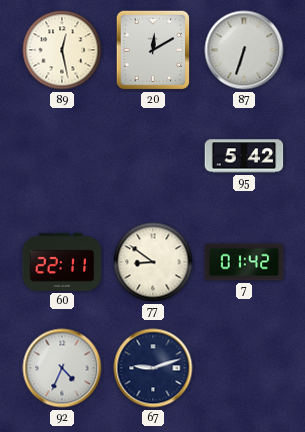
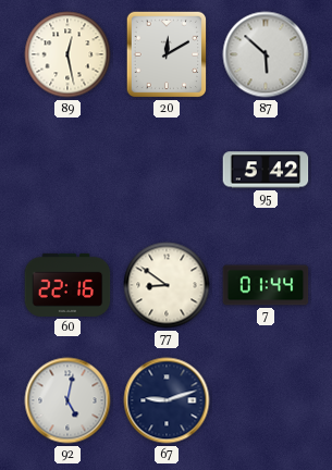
87: 6:33 -> 5:52 (266, 54)
60: 22:11 -> 22:16 (67, 285)
7: 01:42 -> 01:44 (266, 285)
92: 4:34 -> 5:02 (67, 400)
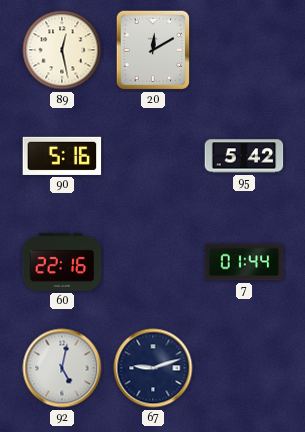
87: 5:52 -> none (266, 54)
90: none -> 5:16 (62, 156)
77: 8:51 -> none (167, 285)
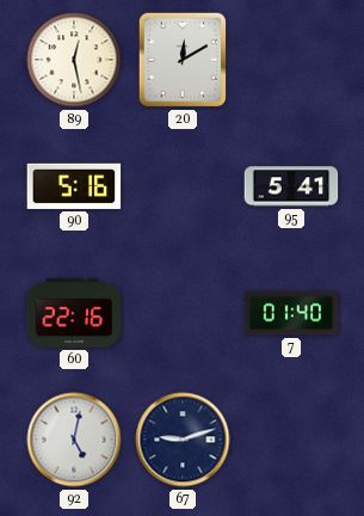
95: 5:42 -> 5:41 (291, 186)
7: 01:44 -> 01:40 (291, 313)
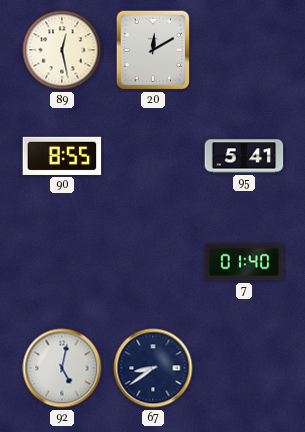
90: 5:16 -> 8:55 (62, 156)
60: 22:16 -> none (74, 313)
67: 9:12 -> 8:39 (153, 368)
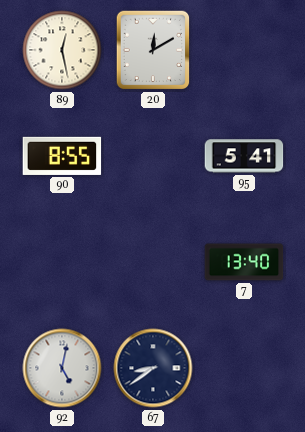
7: 01:40 -> 13:40 (244, 262)
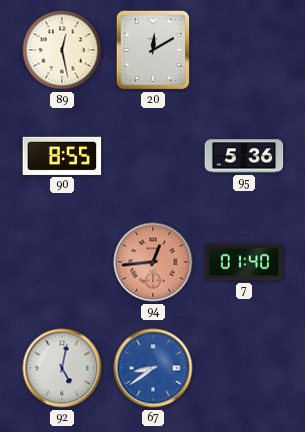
95: 5:41 -> 5:36 (244, 156)
94: none -> 12:44 (153, 262)
7: 13:40 -> 01:40 (244, 262)
67 dial: navy -> blue (153, 368)
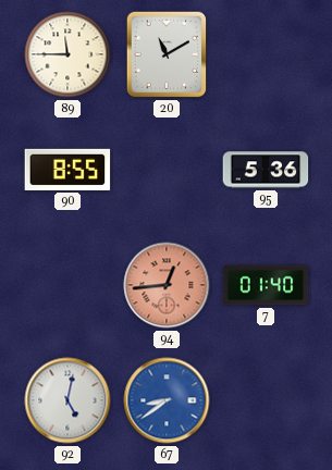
89: 12:28 -> 11:45 (67, 54)
20: 12:10 -> 11:10 (167, 54)
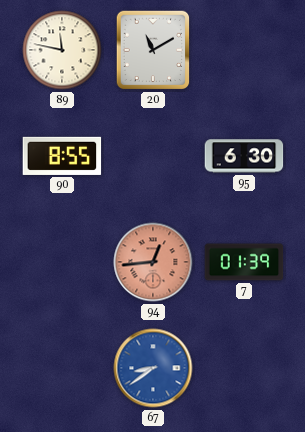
89: 11:45 -> 11:47 (62, 50)
95: 5:36 -> 6:30 (244, 156)
7: 01:40 -> 01:39 (244, 262)
92: 5:02 -> none (67, 400)
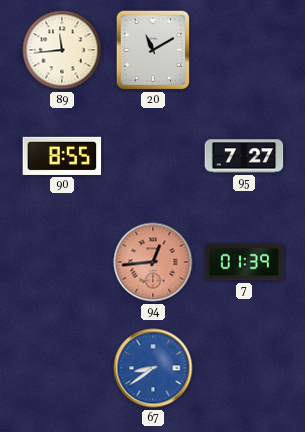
89: 11:47 -> 11:44 (62, 50)
95: 6:30 -> 7:27 (244, 156)
